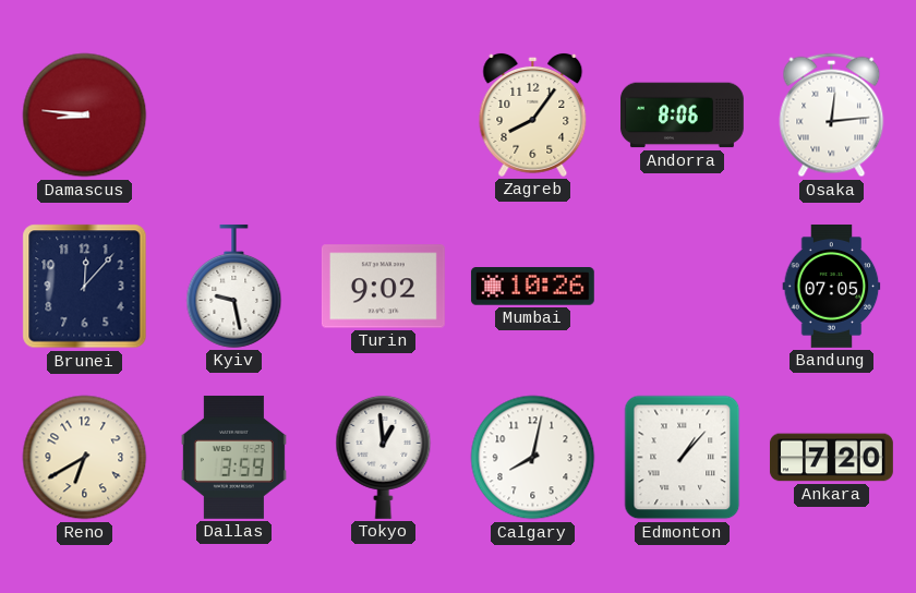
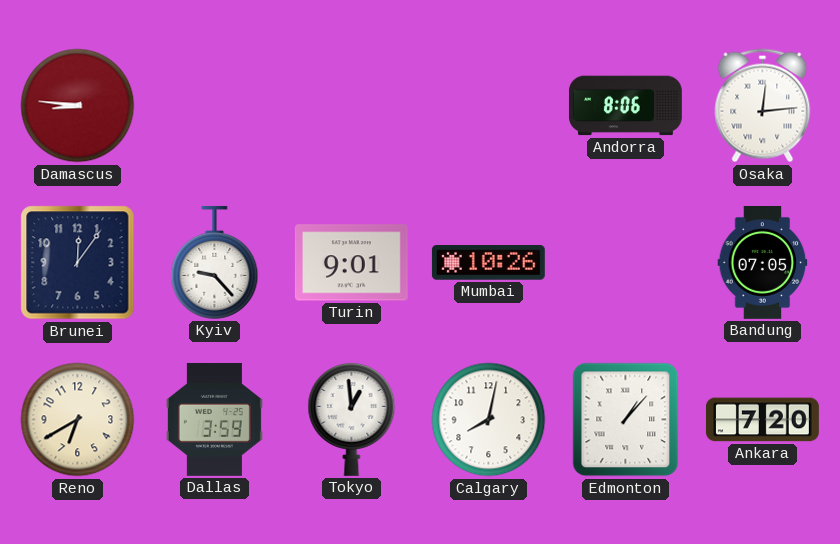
Zagreb: 8:06 -> none (533, 114)
Brunei: 12:07 -> 12:06 (78, 263)
Kyiv: 9:28 -> 9:23 (215, 262)
Turin: 9:02 -> 9:01 (351, 263)
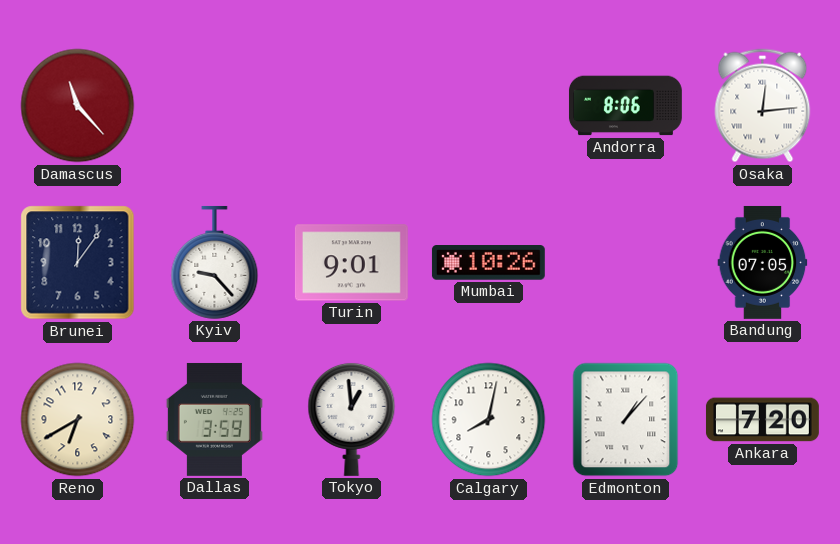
Damascus: 8:46 -> 11:23 (78, 106)
